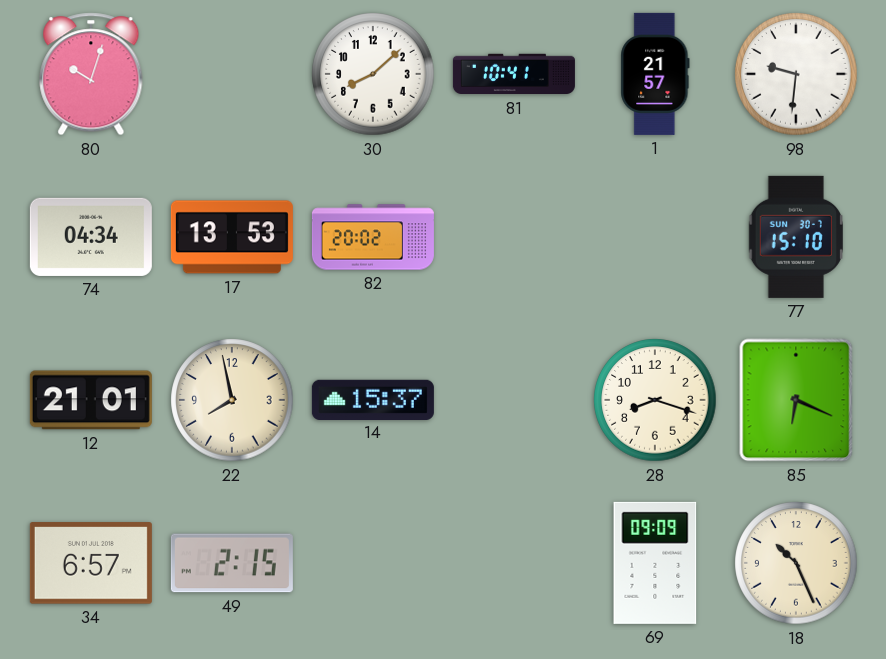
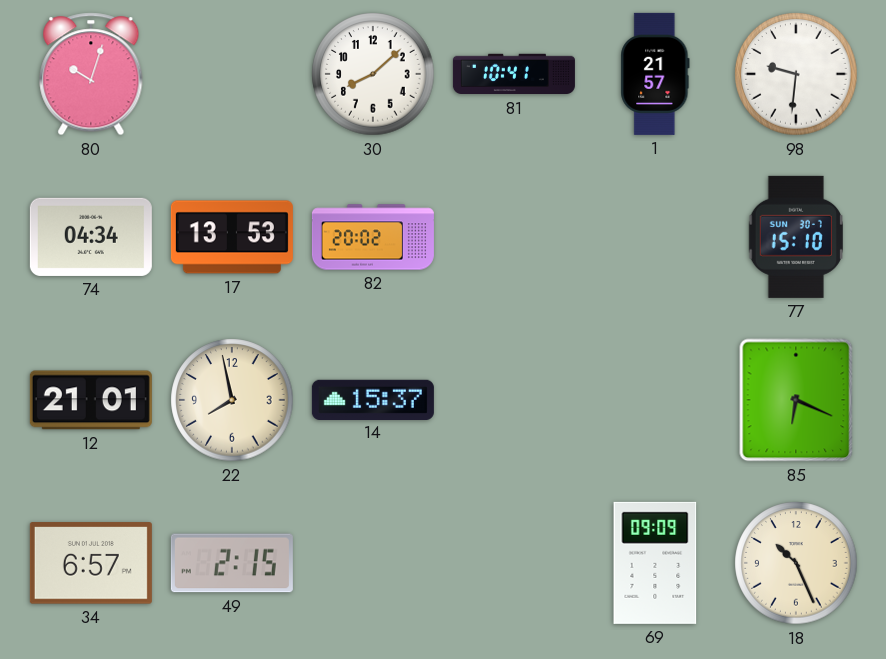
28: 8:18 -> none (655, 400)
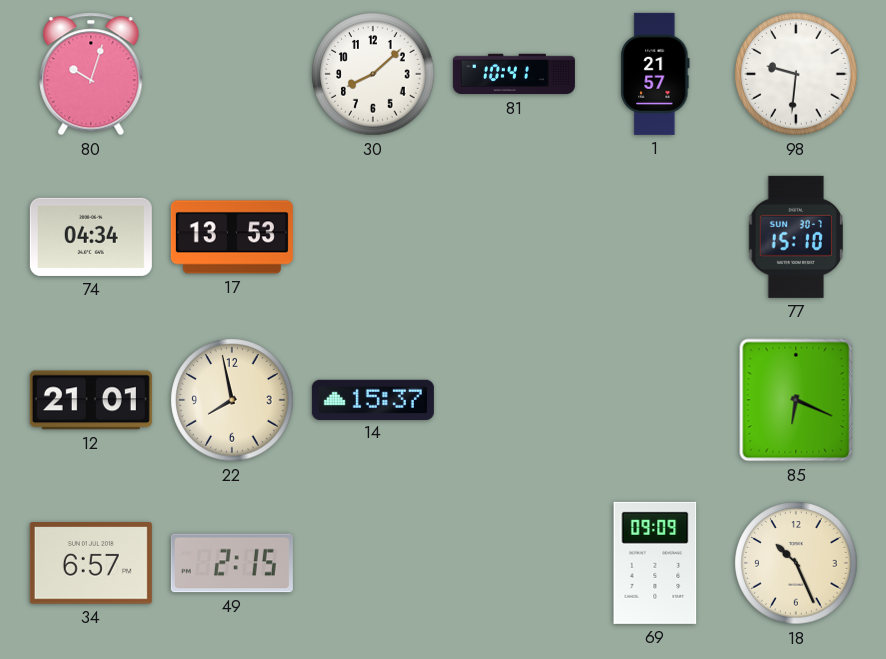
82: 20:02 -> none (373, 237)
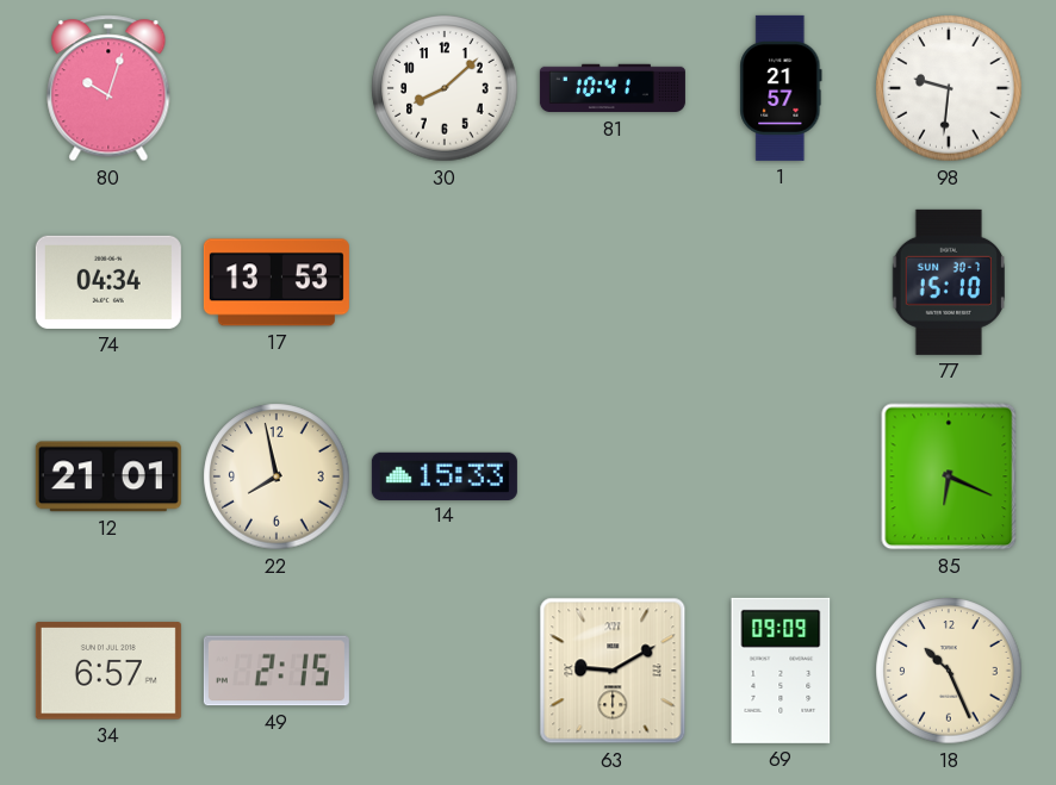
14: 15:37 -> 15:33 (445, 475)
63: none -> 9:10 (613, 671)
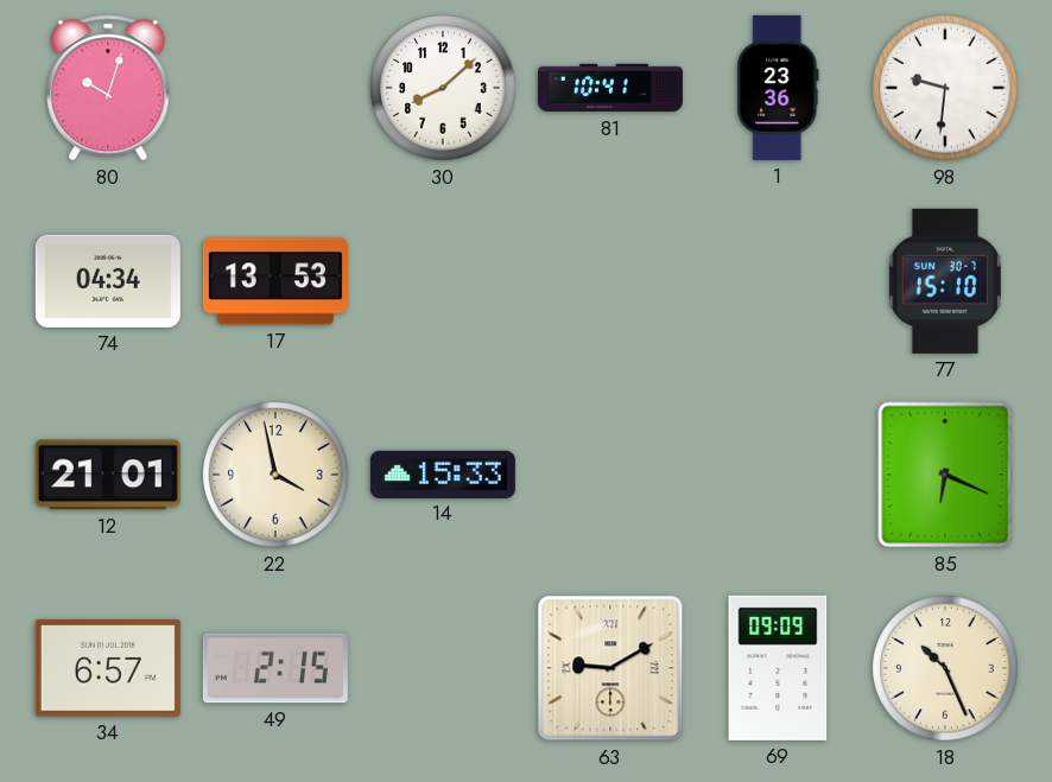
1: 21:57 -> 23:36 (778, 88)
22: 7:58 -> 3:58 (275, 475)
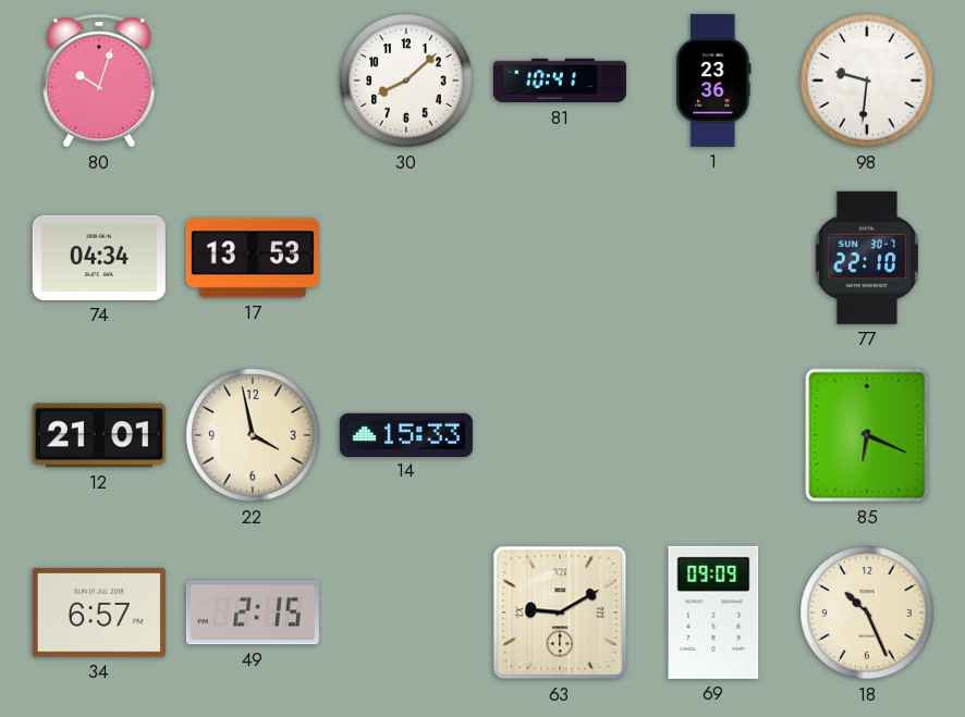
77: 15:10 -> 22:10 (867, 258)
